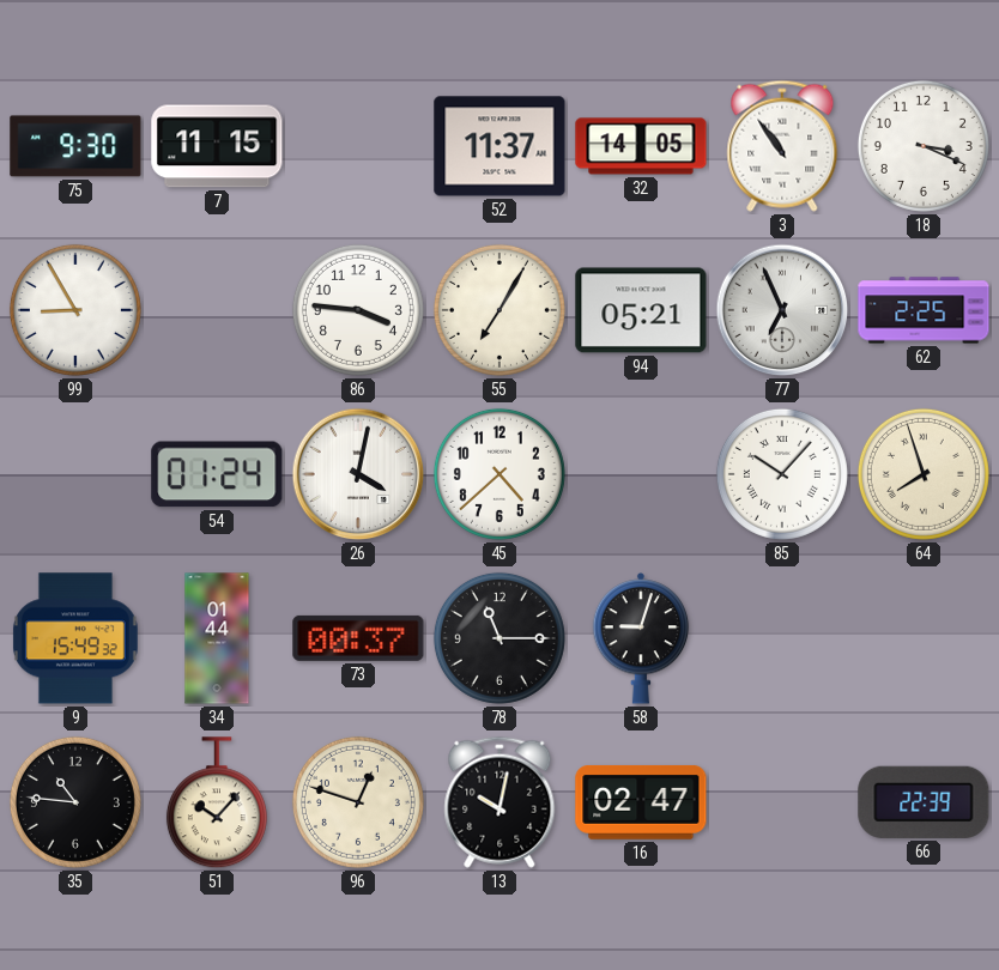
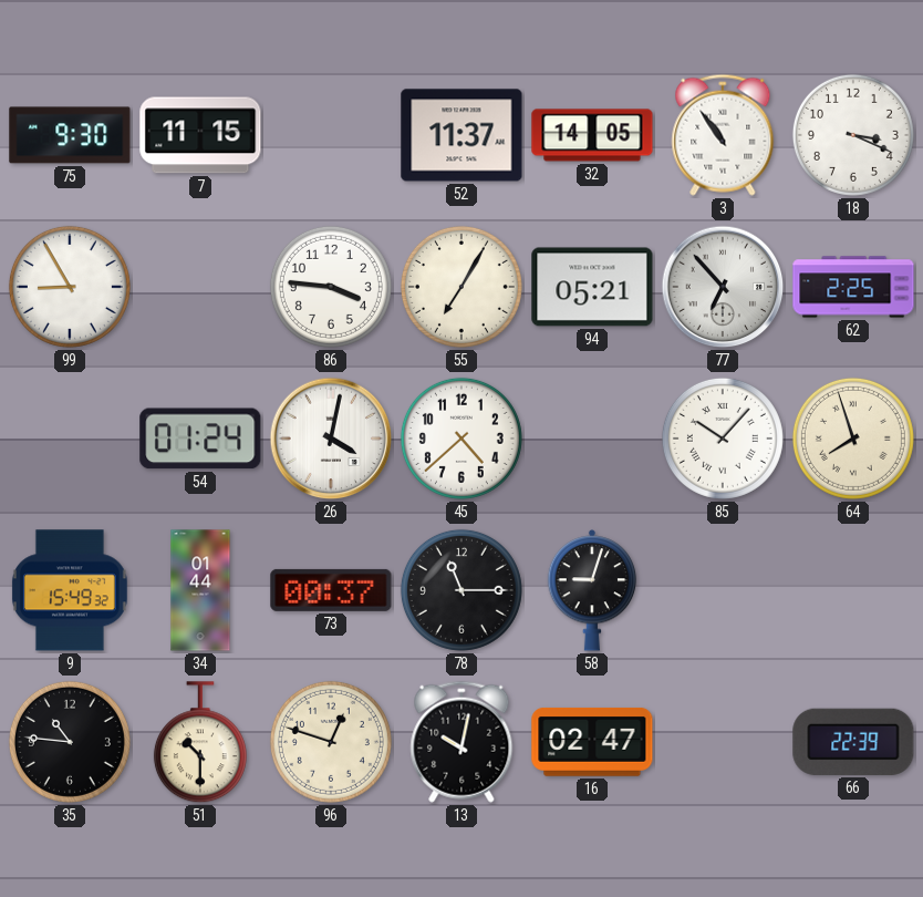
77: 6:56 -> 6:53 (723, 287)
51: 10:07 -> 10:30 (200, 743)
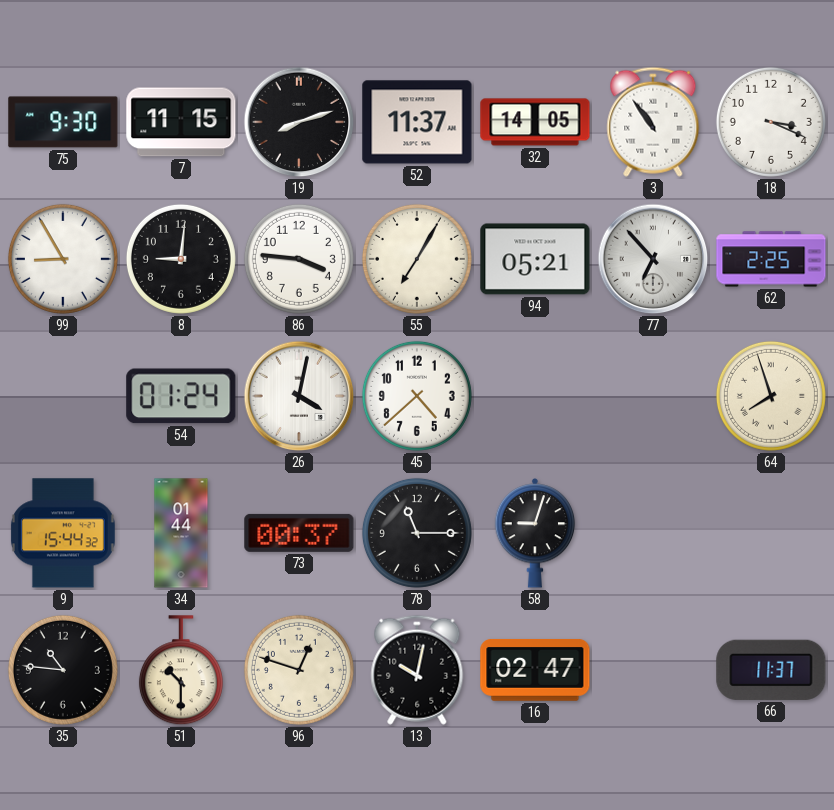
19: none -> 8:12 (299, 122)
8: none -> 9:01 (181, 259)
85: 10:07 -> none (723, 439)
9: 15:49 -> 15:44 (63, 533)
66: 22:39 -> 11:37 (771, 670)
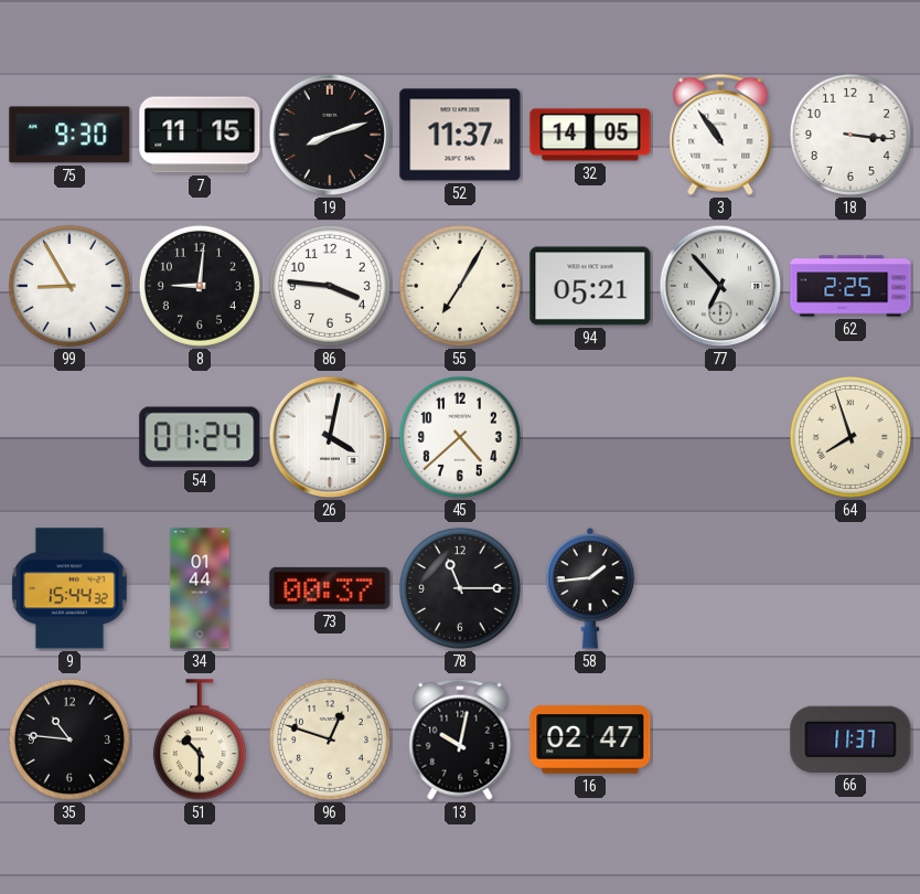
18: 3:19 -> 3:16 (851, 135)
58: 9:03 -> 1:44 (590, 588)
